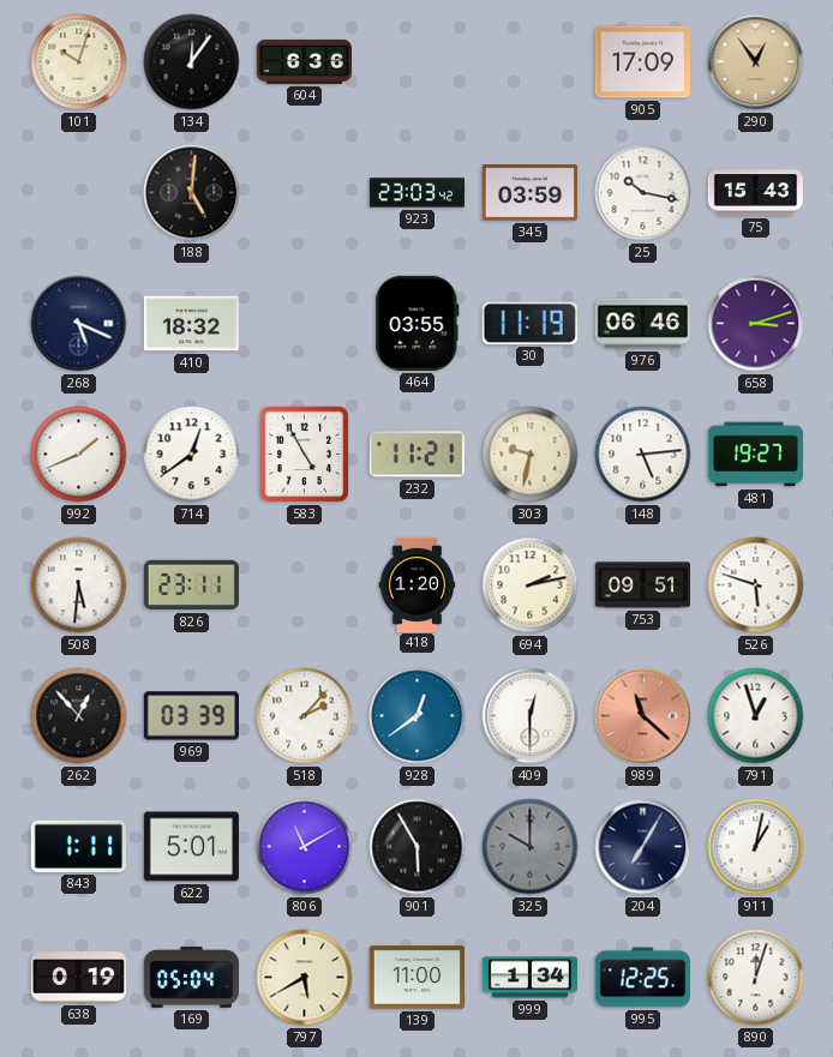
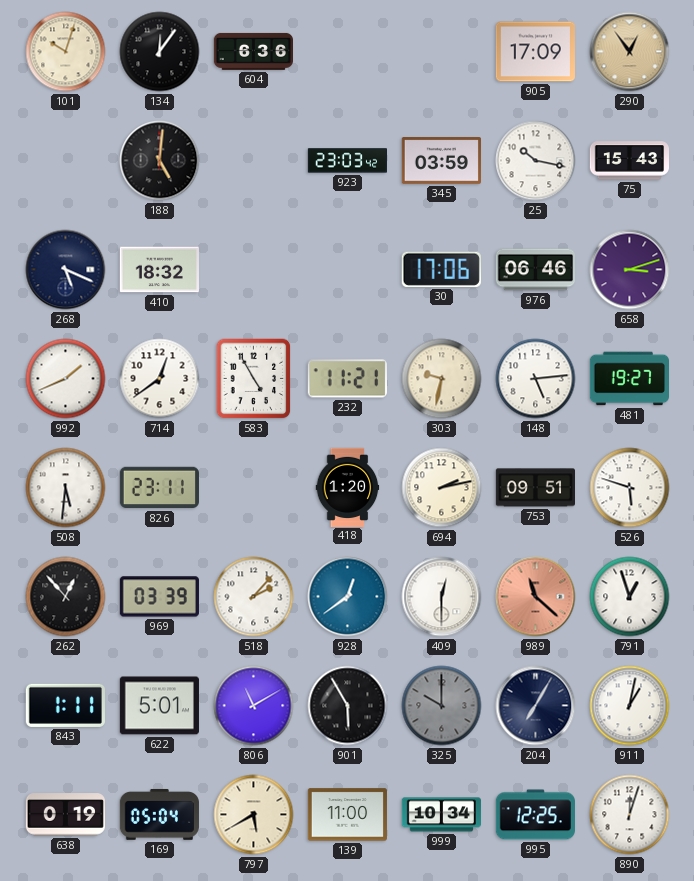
464: 03:55 -> none (418, 323)
30: 11:19 -> 17:06 (441, 269)
999: 1:34 -> 10:34 (441, 815)
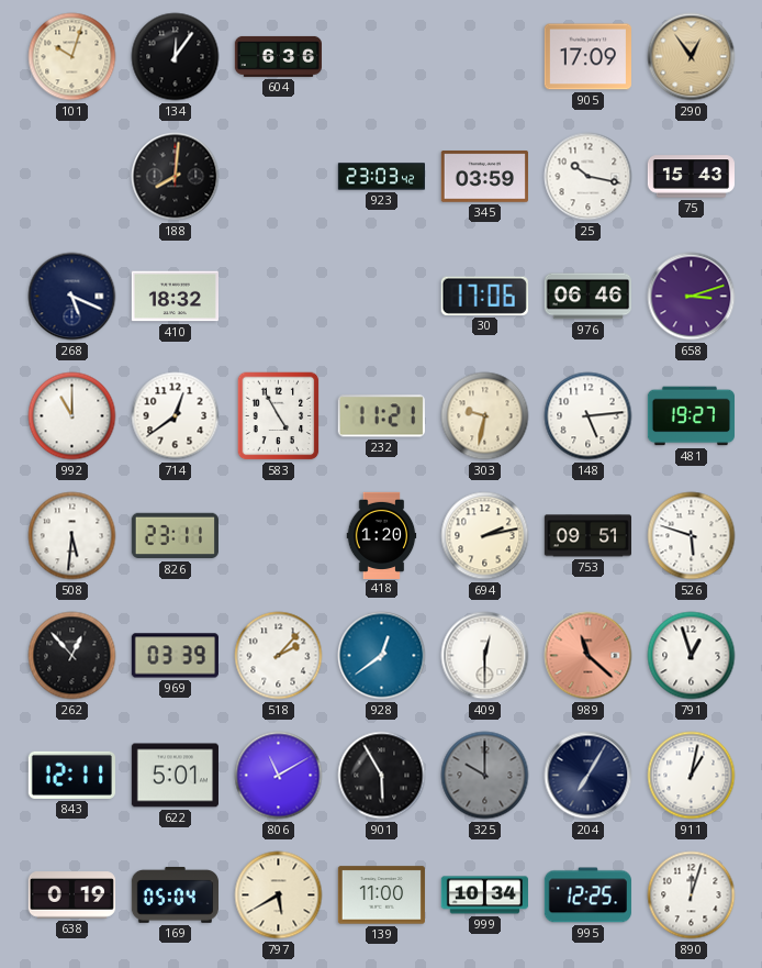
188: 5:01 -> 8:01 (176, 177)
992: 1:41 -> 11:00 (72, 416)
843: 1:11 -> 12:11 (71, 775)
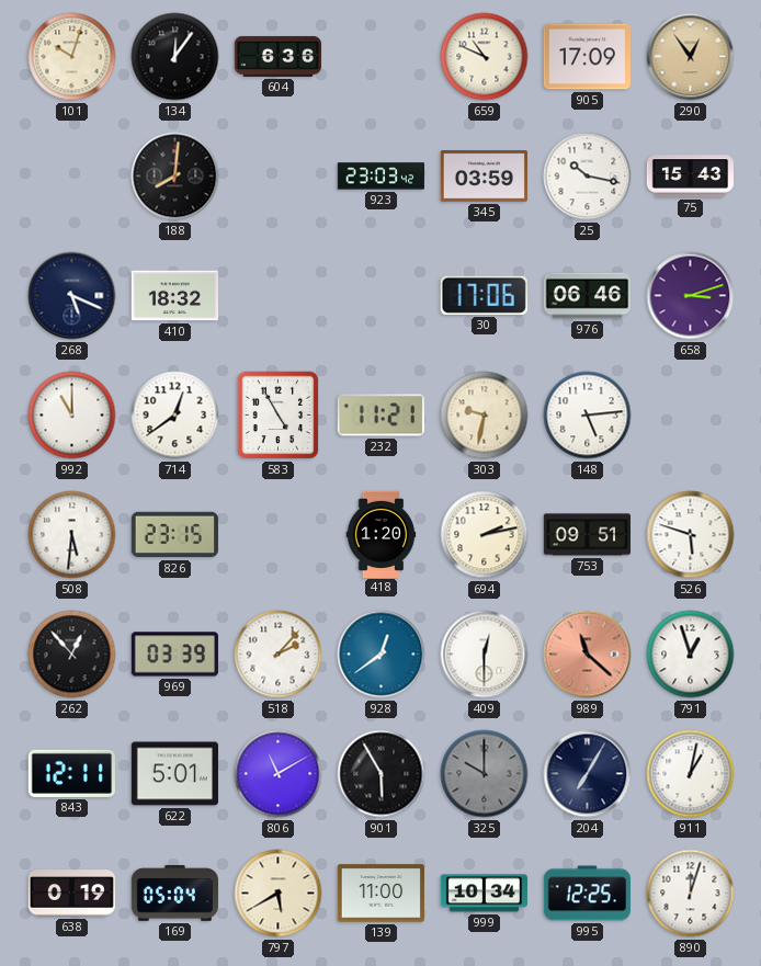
659: none -> 10:49 (485, 57)
481: 19:27 -> none (691, 416)
826: 23:11 -> 23:15 (174, 535)
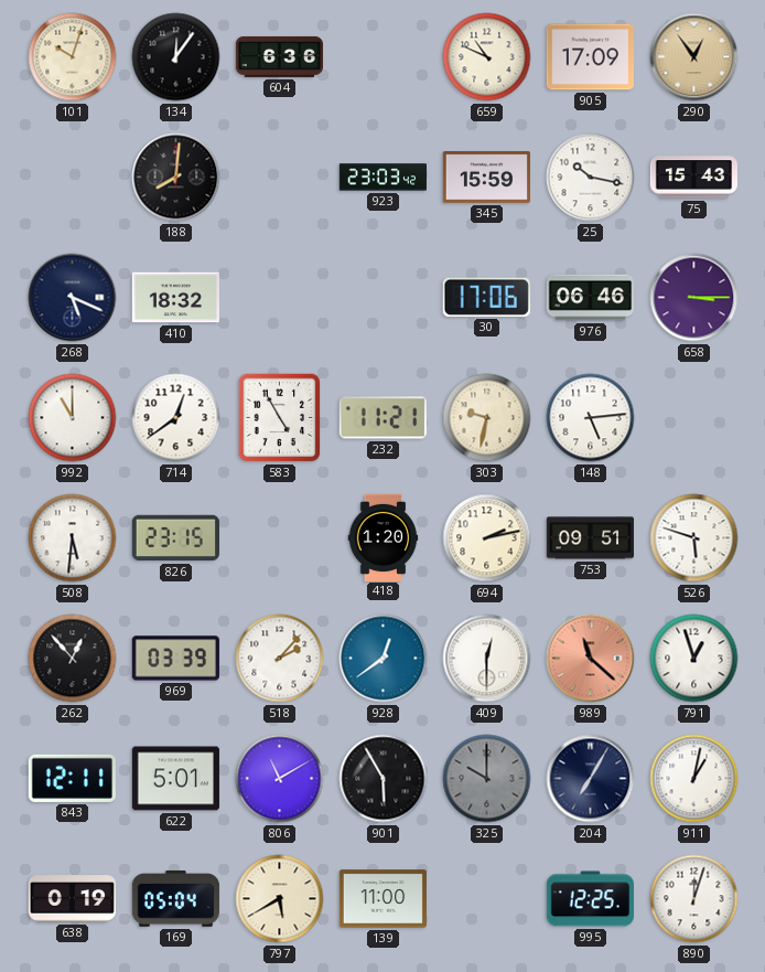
345: 03:59 -> 15:59 (486, 178)
658: 3:12 -> 3:15 (694, 298)
999: 10:34 -> none (484, 894)
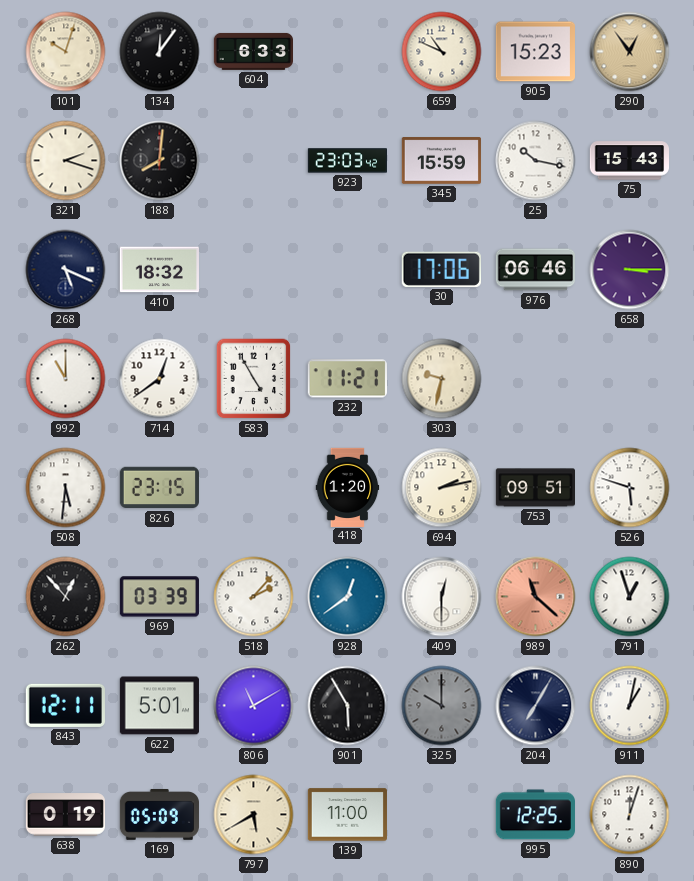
604: 6:36 -> 6:33 (253, 51)
905: 17:09 -> 15:23 (535, 52)
321: none -> 2:18 (66, 161)
148: 5:14 -> none (591, 418)
169: 05:04 -> 05:09 (159, 814)
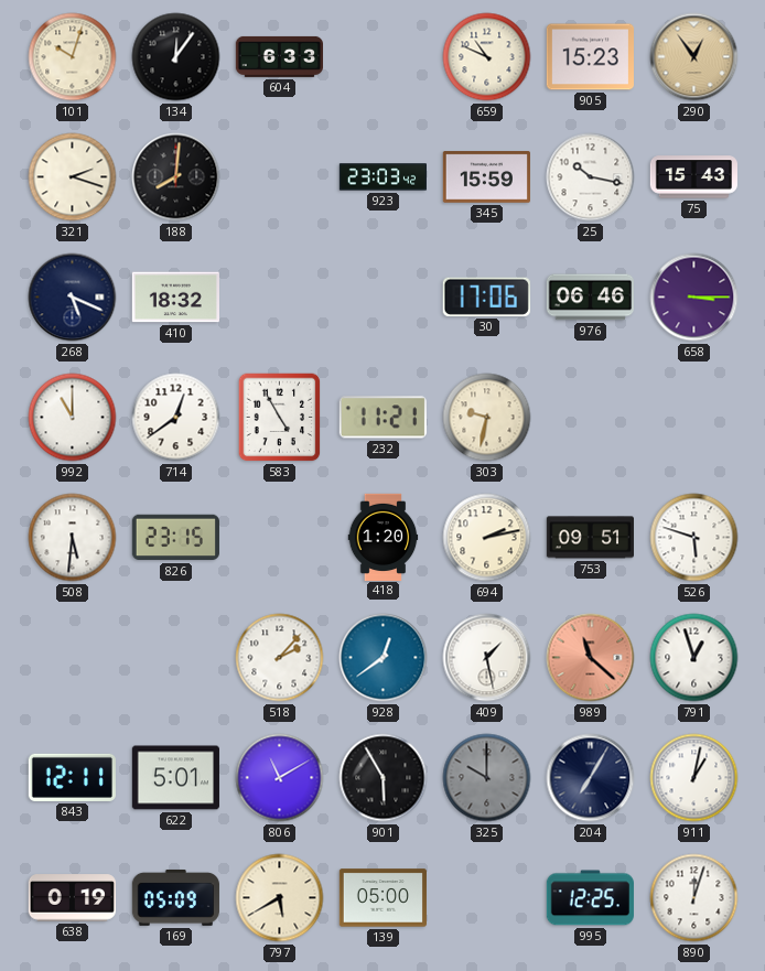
262: 12:53 -> none (66, 597)
969: 03:39 -> none (159, 597)
409: 12:30 -> 1:28 (487, 658)
139: 11:00 -> 05:00 (382, 898)
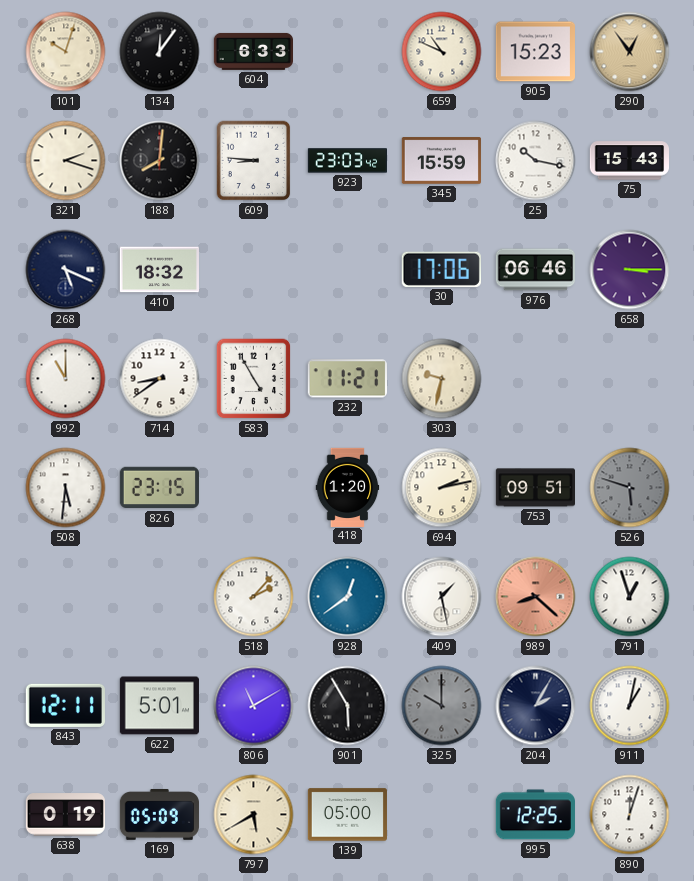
609: none -> 8:46 (254, 161)
714: 12:39 -> 8:39 (160, 379)
526 dial: white -> grey (630, 488)
989: 11:22 -> 8:22 (536, 597)
204: 7:05 -> 2:05 (536, 706)
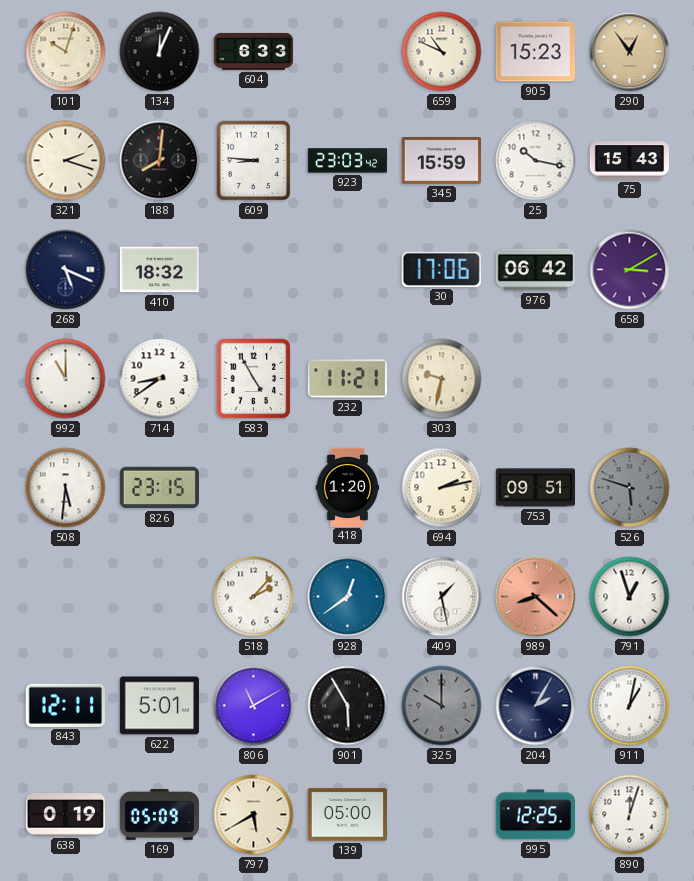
134: 12:06 -> 12:04 (160, 52)
976: 06:46 -> 06:42 (535, 270)
658: 3:15 -> 3:10 (630, 270)
